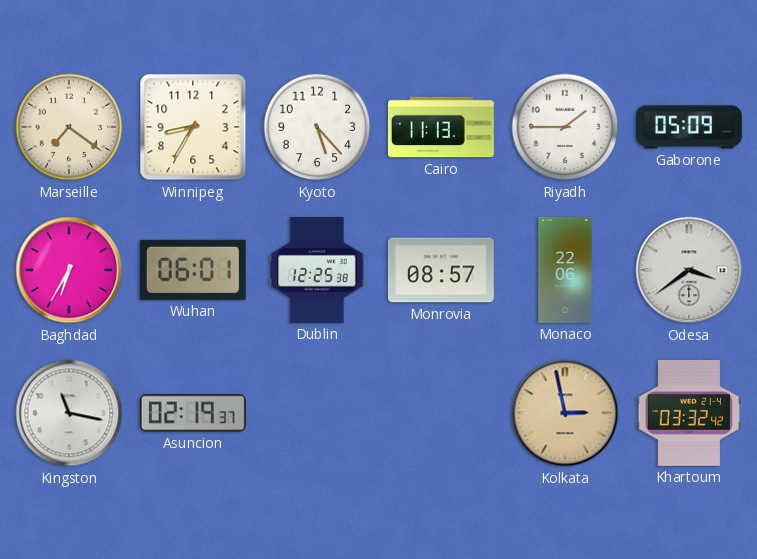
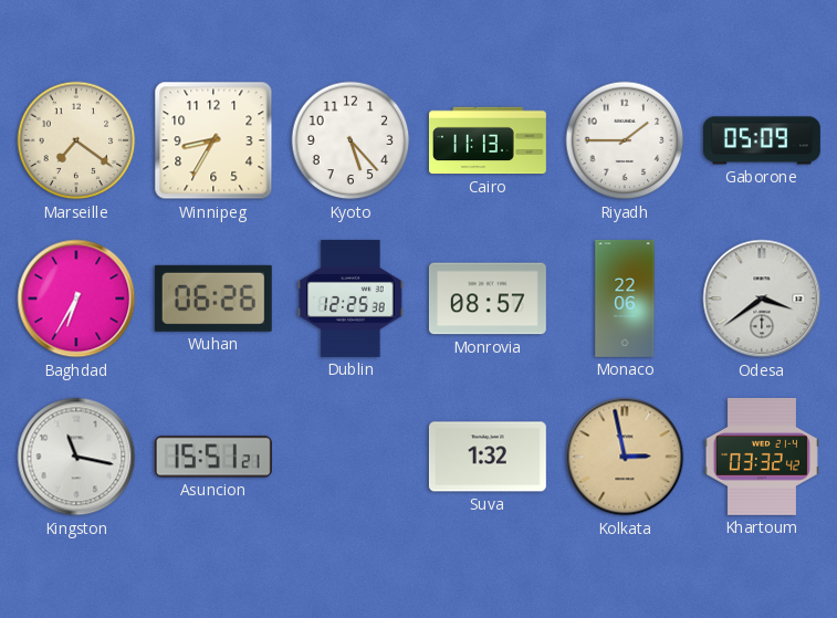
Wuhan: 06:01 -> 06:26 (213, 298)
Asuncion: 02:19 -> 15:51 (213, 457)
Suva: none -> 1:32 (488, 457)
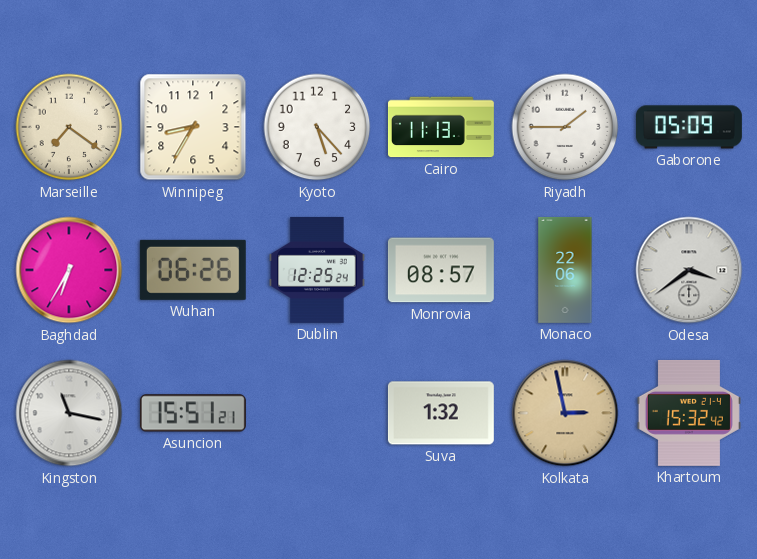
Dublin: 12:25:38 -> 12:25:24 (317, 270)
Khartoum: 03:32 -> 15:32 (689, 413)
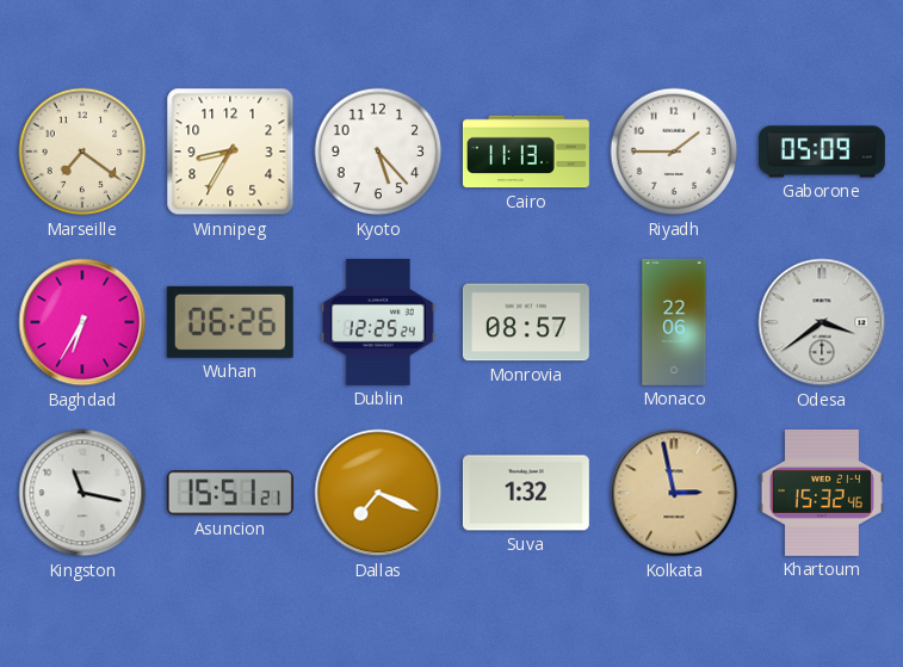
Dallas: none -> 7:19 (378, 493)
Khartoum: 15:32:42 -> 15:32:46 (822, 493)
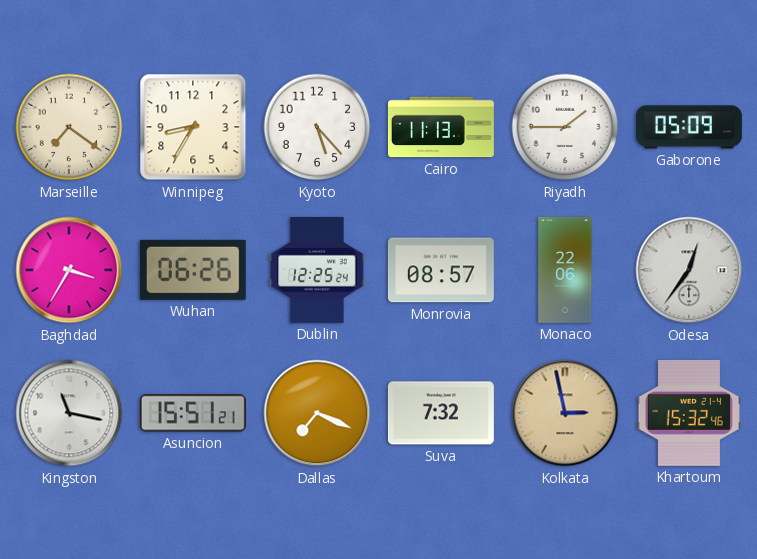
Baghdad: 6:35 -> 3:35 (69, 270)
Odesa: 3:39 -> 12:36 (689, 270)
Suva: 1:32 -> 7:32 (441, 413)
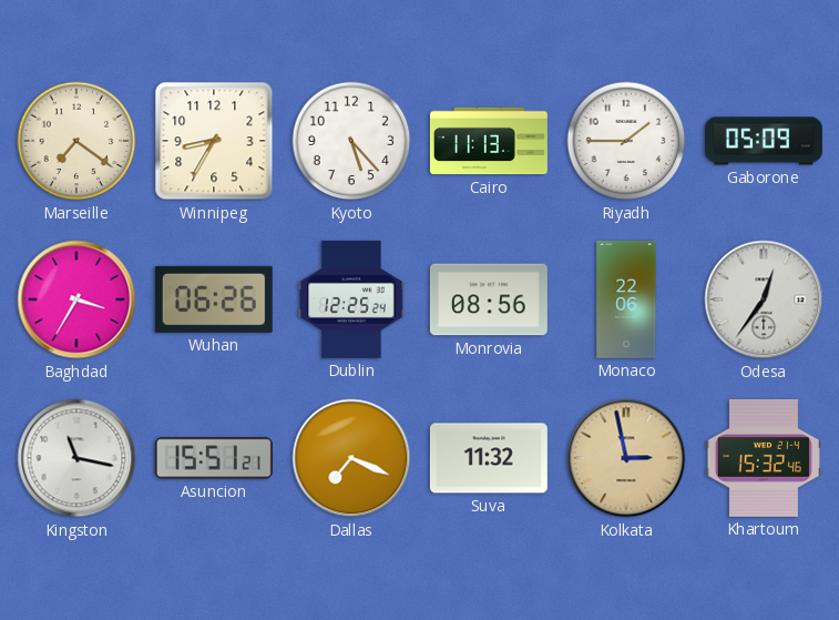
Monrovia: 08:57 -> 08:56 (489, 299)
Suva: 7:32 -> 11:32 (489, 458)
